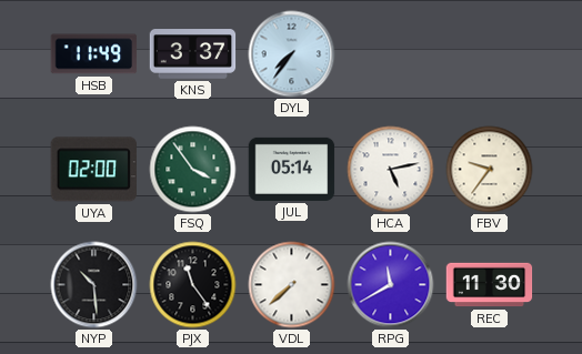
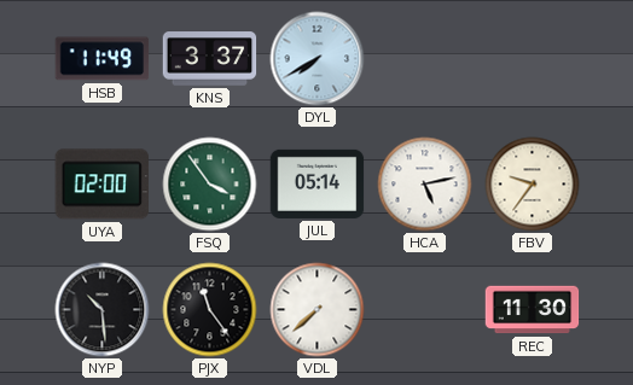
DYL: 7:36 -> 7:40 (318, 59)
RPG: 11:40 -> none (391, 285)
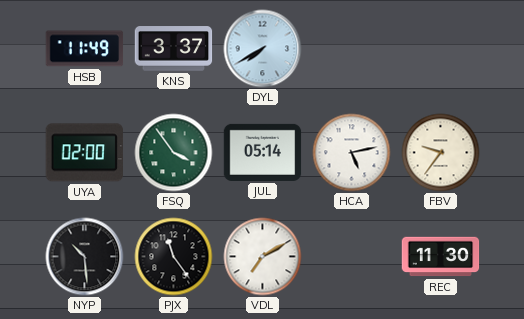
VDL: 7:38 -> 7:10 (263, 257)
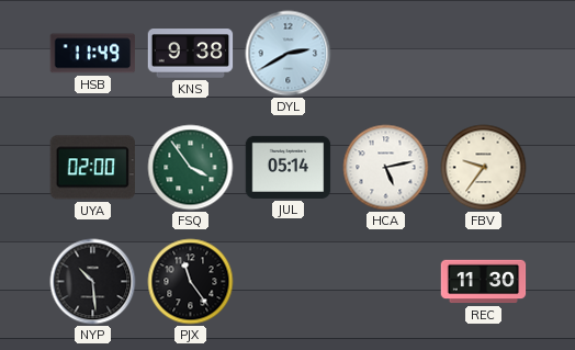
KNS: 3:37 -> 9:38 (191, 54)
DYL: 7:40 -> 2:40 (289, 54)
VDL: 7:10 -> none (263, 257)
